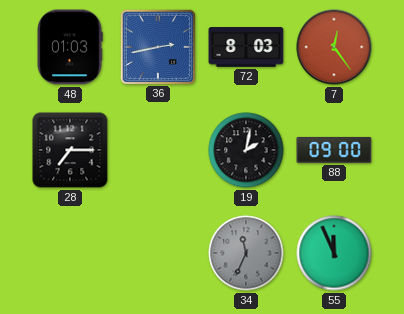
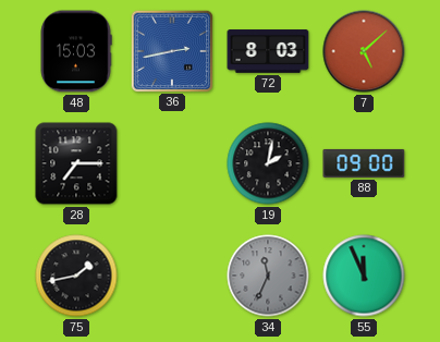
48: 01:03 -> 15:03 (76, 51)
7: 12:24 -> 5:08 (364, 51)
75: none -> 1:43 (76, 276)
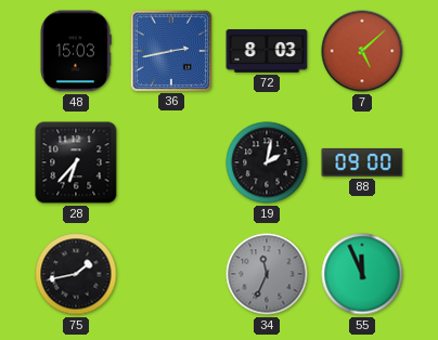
28: 7:15 -> 6:37 (76, 162)
